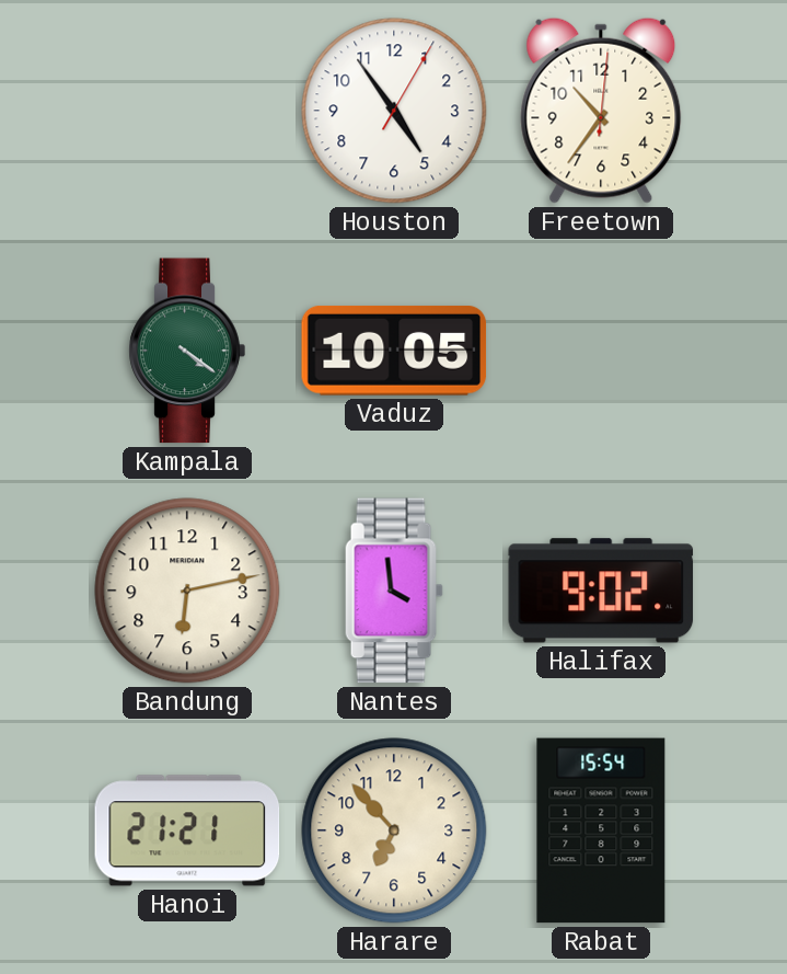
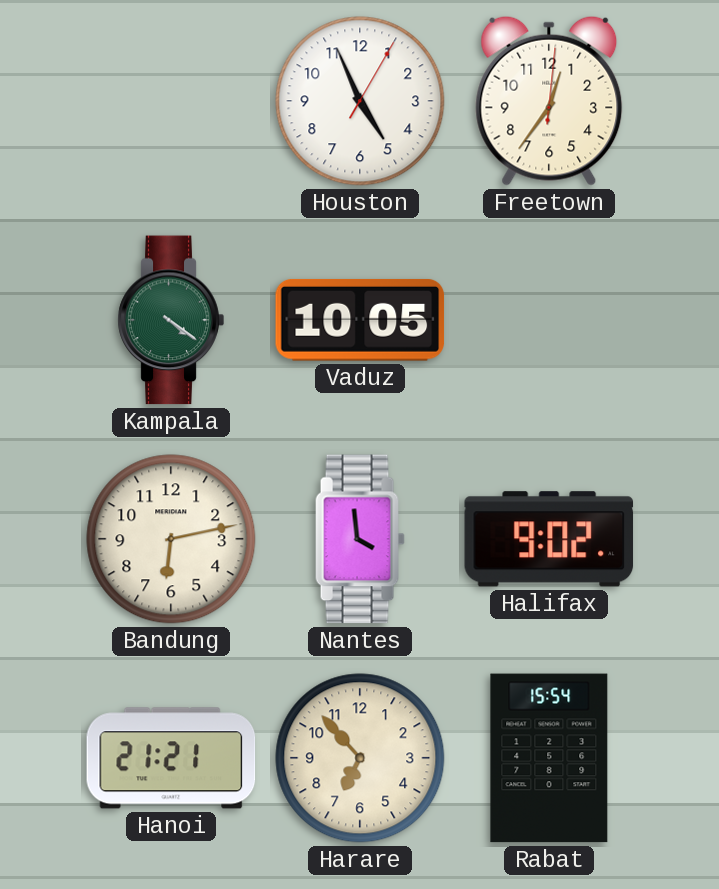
Houston: 4:54 -> 4:56 (360, 101)
Freetown: 10:36 -> 12:36 (549, 101)
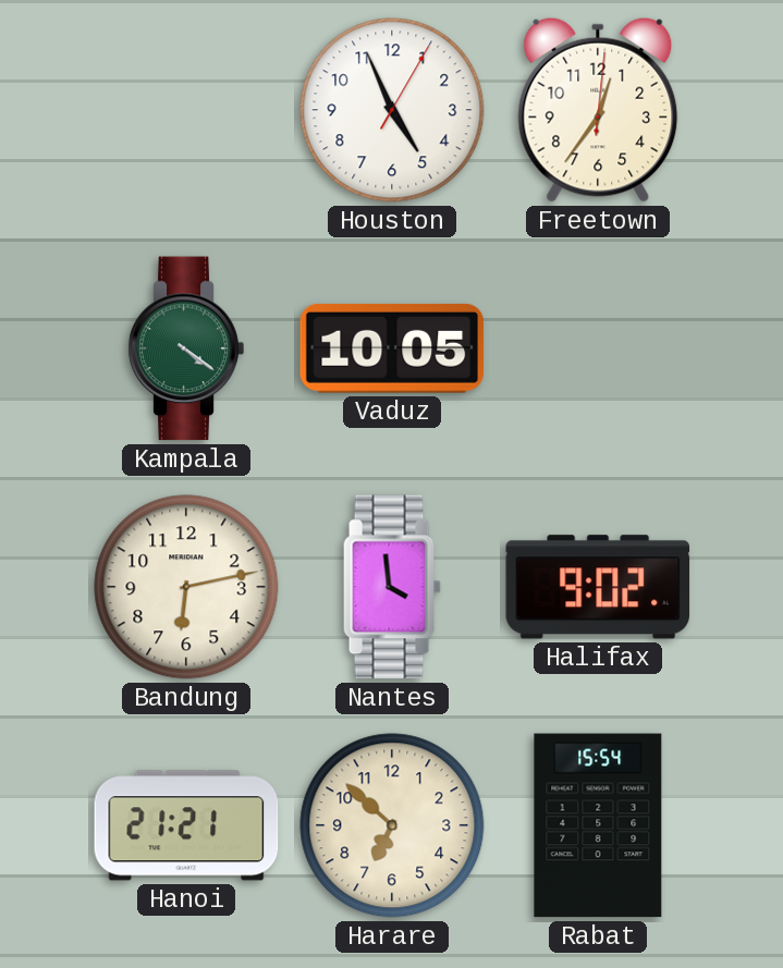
Harare: 6:53 -> 6:52 (392, 825)
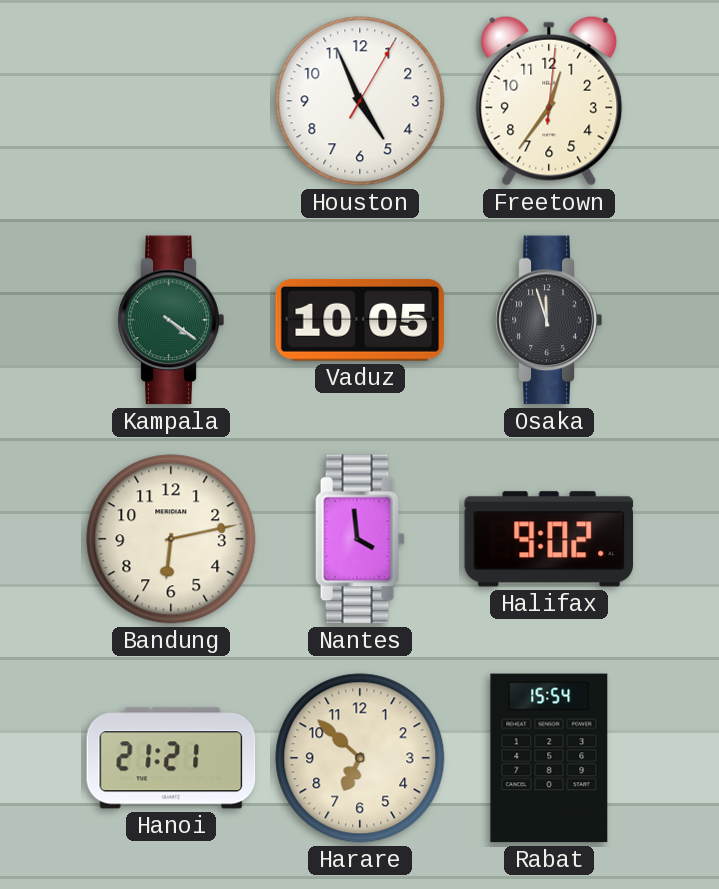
Osaka: none -> 11:57 (549, 320)
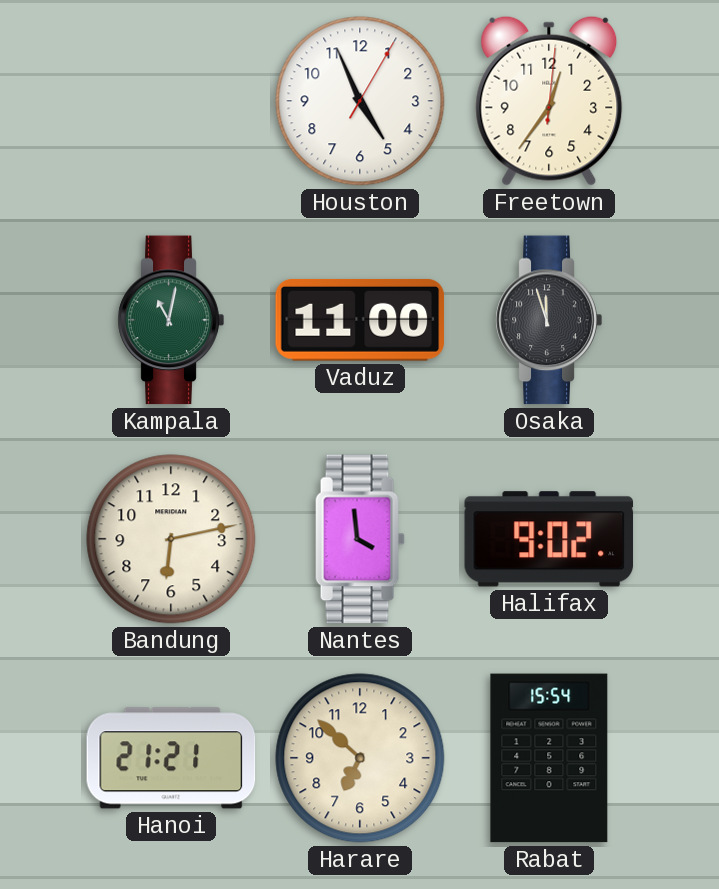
Kampala: 4:21 -> 11:02 (171, 320)
Vaduz: 10:05 -> 11:00 (360, 320)
